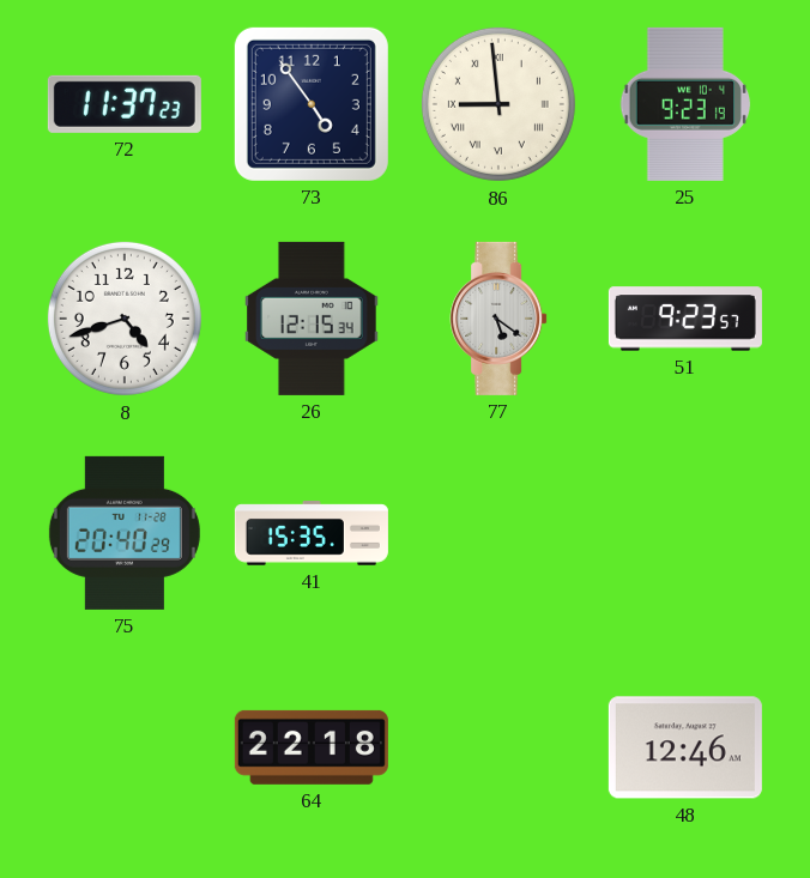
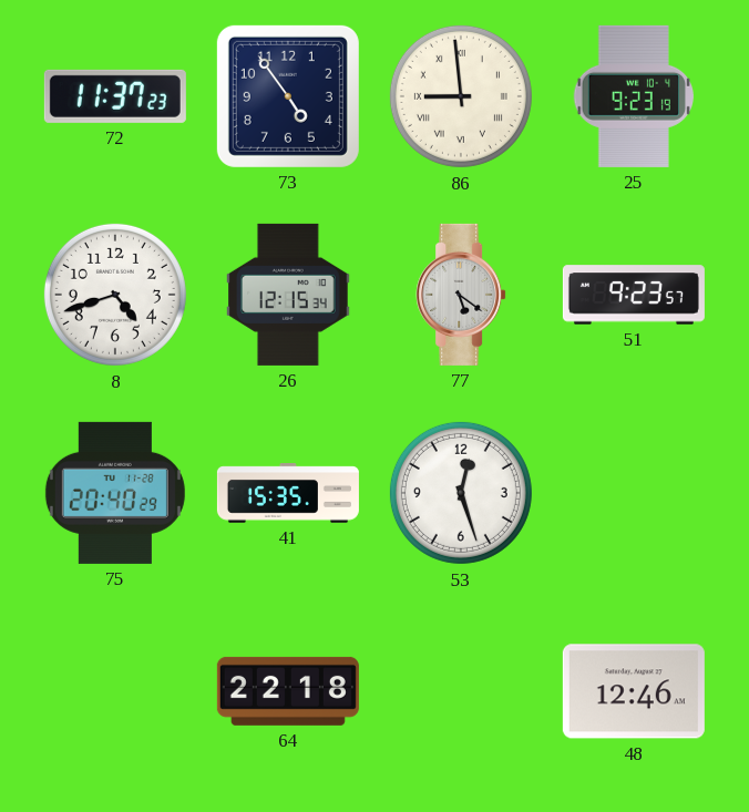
53: none -> 12:27 (461, 493)
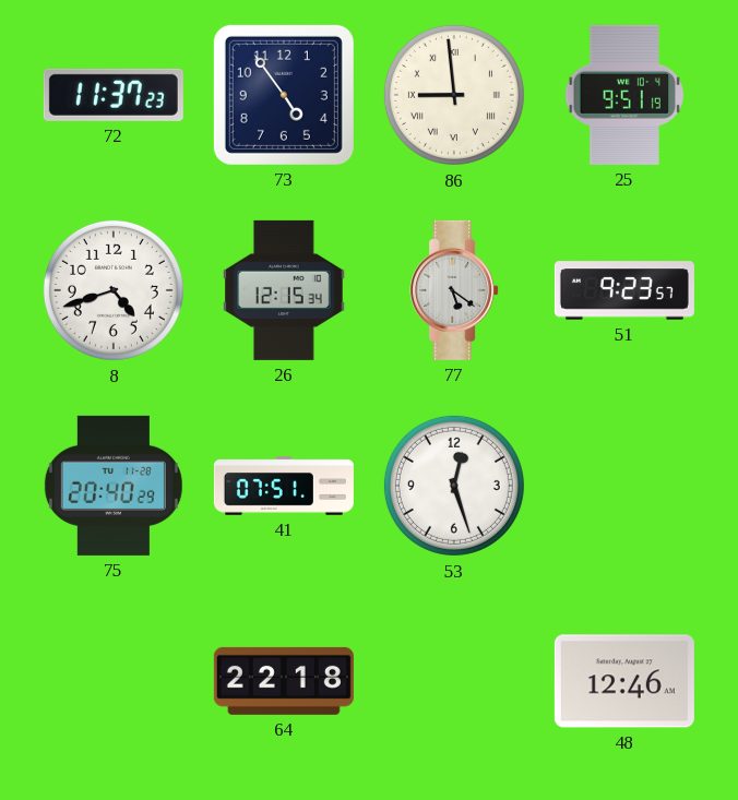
25: 9:23 -> 9:51 (623, 95)
41: 15:35 -> 07:51 (284, 486)
